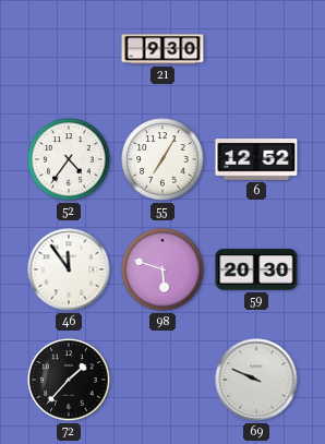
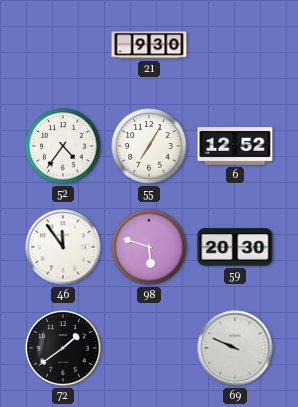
72: 1:37 -> 1:39 (63, 348)
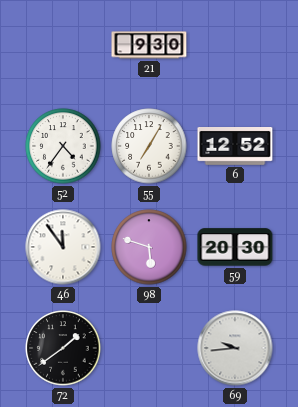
69: 9:49 -> 9:44 (235, 348)
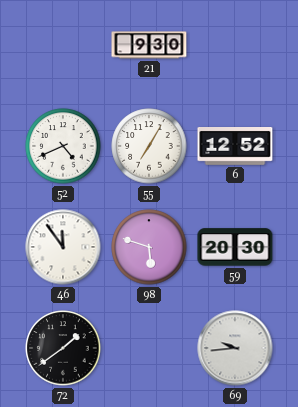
52: 4:36 -> 4:41 (63, 146)
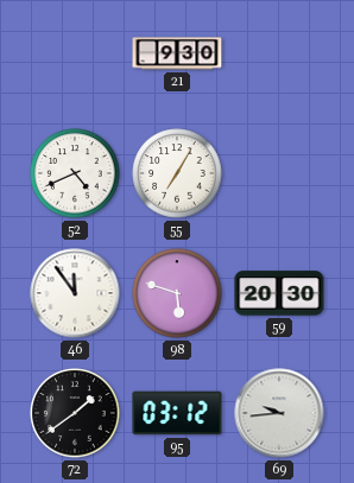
6: 12:52 -> none (235, 147)
95: none -> 03:12 (177, 413)
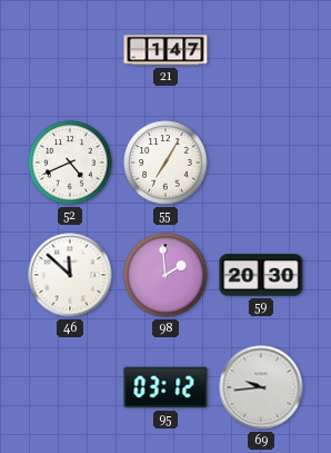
21: 9:30 -> 1:47 (165, 50)
46: 11:54 -> 11:52 (70, 275)
98: 5:48 -> 1:59 (165, 275)
72: 1:39 -> none (75, 413)
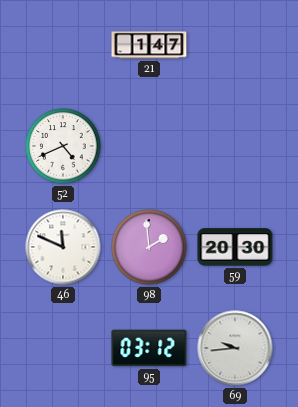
55: 7:05 -> none (165, 163)
46: 11:52 -> 11:49 (63, 247)
